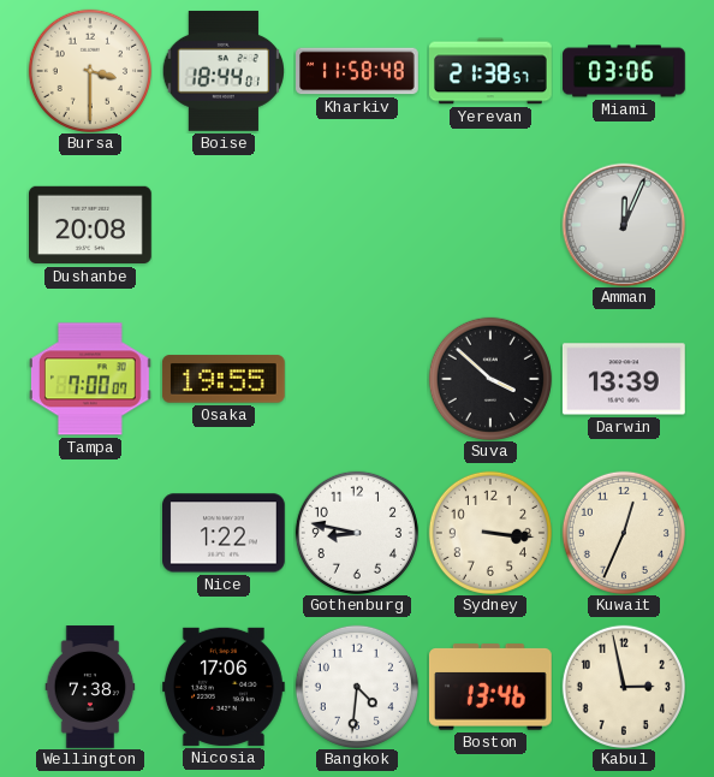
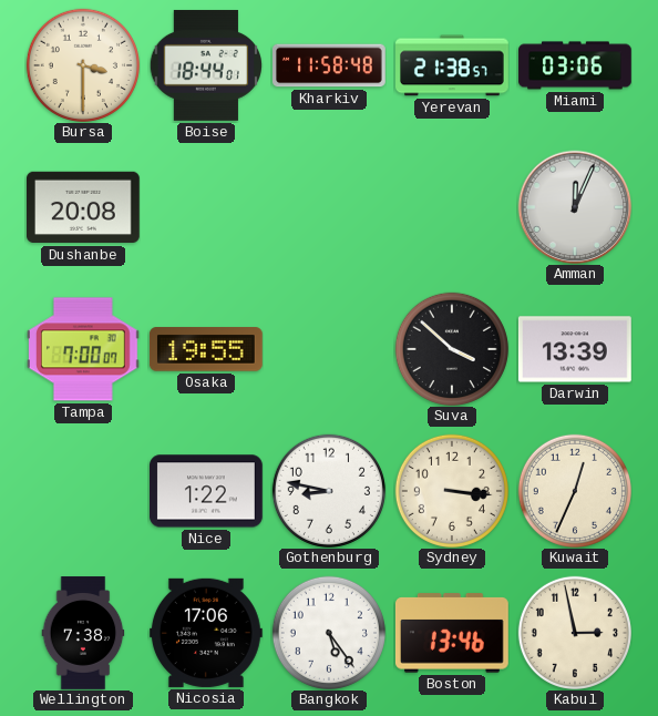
Bangkok: 4:31 -> 5:24 (329, 633)
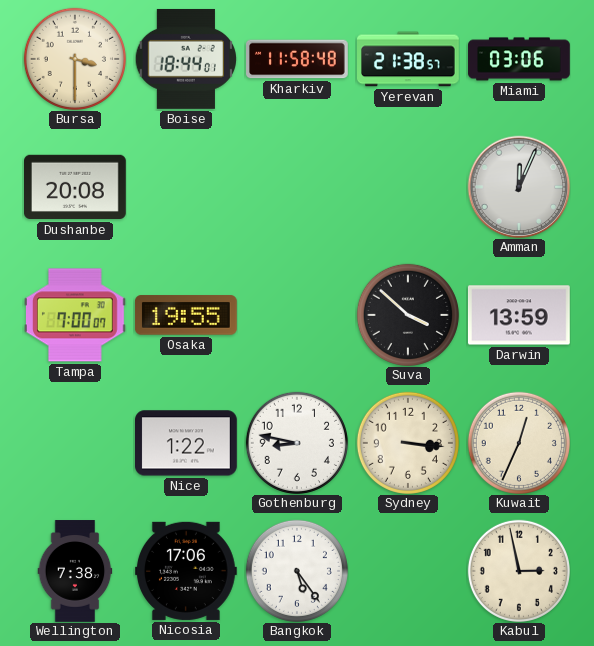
Darwin: 13:39 -> 13:59 (519, 315)
Boston: 13:46 -> none (452, 633)
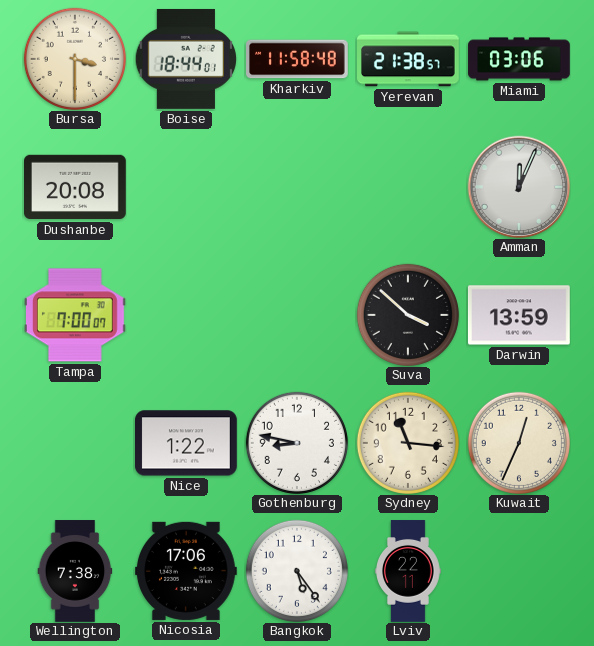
Osaka: 19:55 -> none (186, 315)
Sydney: 3:16 -> 11:16 (408, 443)
Lviv: none -> 22:11 (409, 571)
Kabul: 2:58 -> none (519, 571)
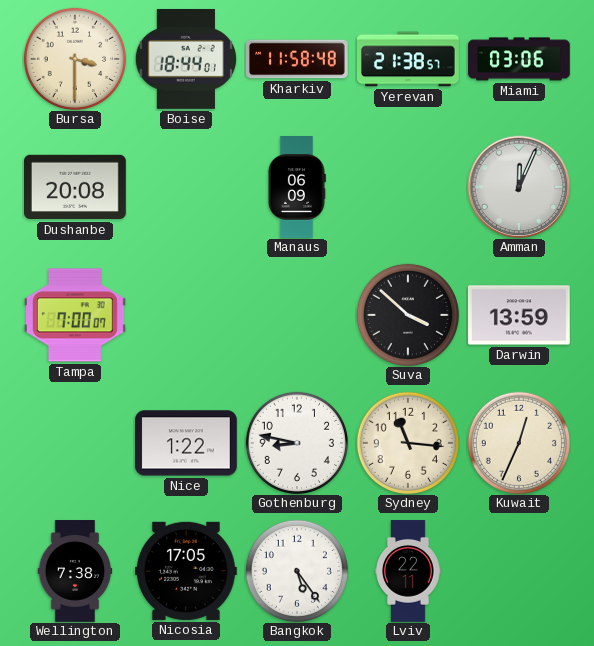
Manaus: none -> 06:09 (296, 188)
Nicosia: 17:06 -> 17:05 (187, 571)
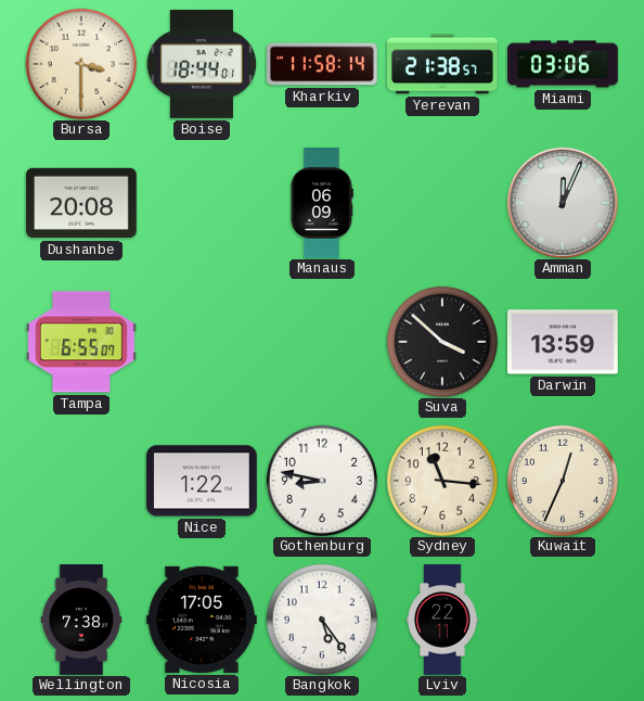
Kharkiv: 11:58:48 -> 11:58:14 (323, 64)
Tampa: 7:00 -> 6:55 (81, 342)
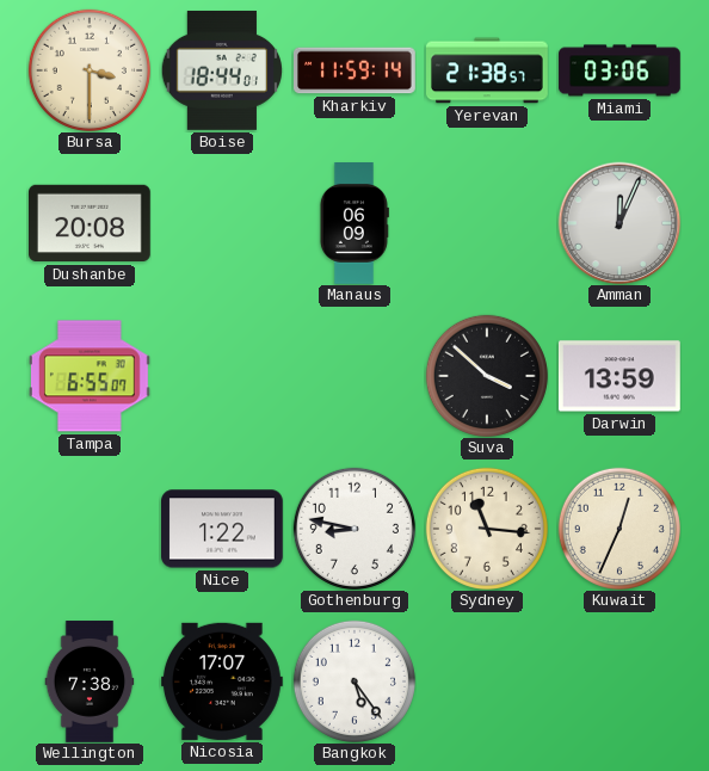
Kharkiv: 11:58 -> 11:59 (356, 70)
Nicosia: 17:05 -> 17:07 (223, 681)
Lviv: 22:11 -> none (443, 620)
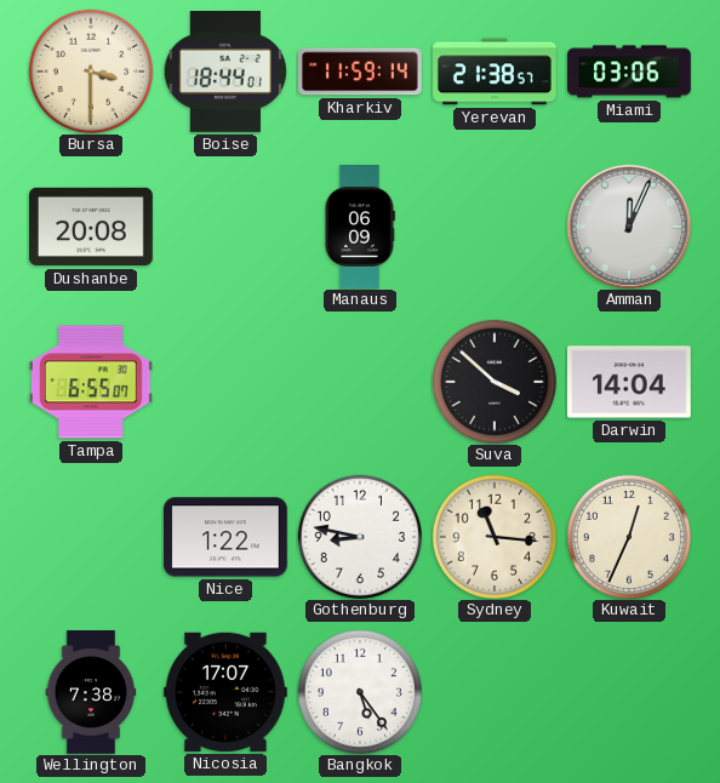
Darwin: 13:59 -> 14:04 (629, 382)
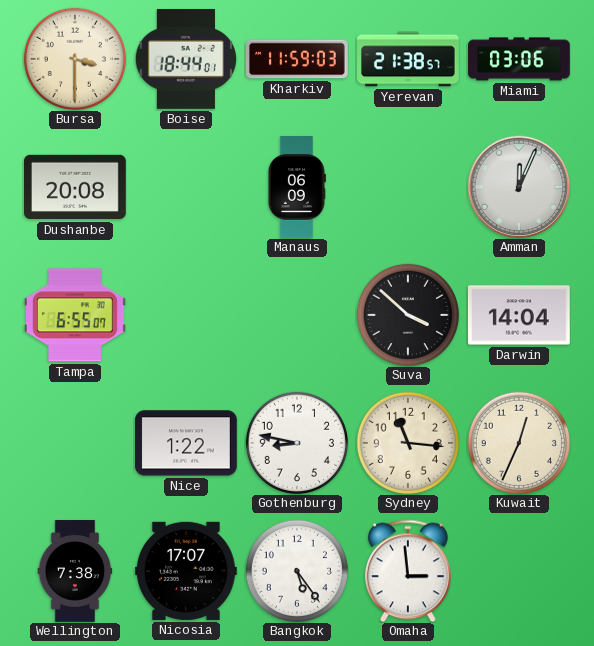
Kharkiv: 11:59:14 -> 11:59:03 (298, 59)
Omaha: none -> 2:59 (409, 571)
